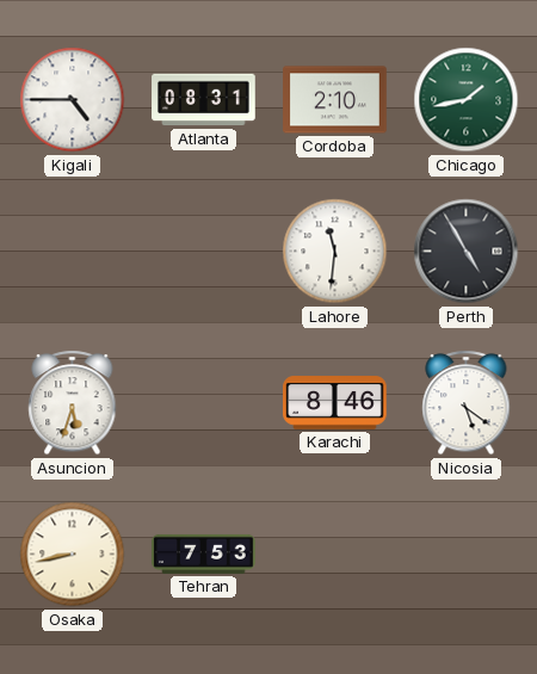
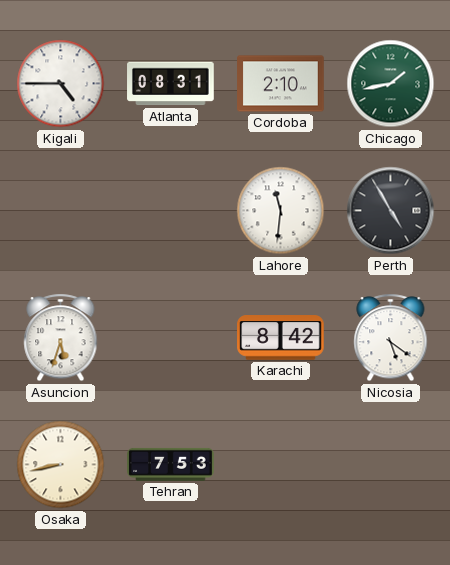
Karachi: 8:46 -> 8:42 (281, 338)
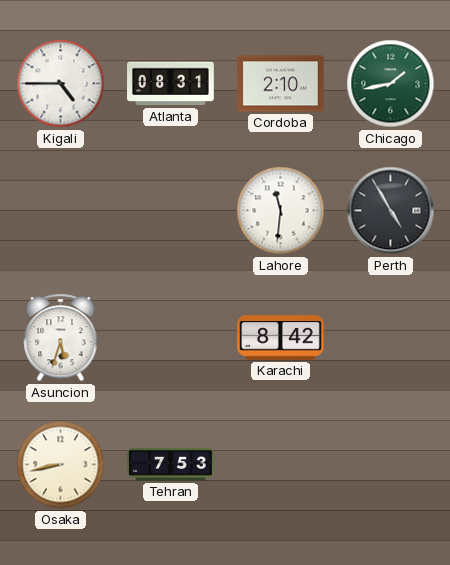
Nicosia: 5:21 -> none (391, 338)
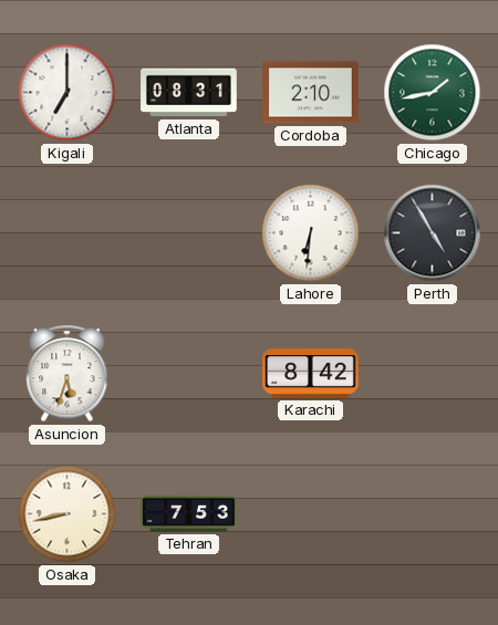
Kigali: 4:45 -> 7:00 (68, 93)
Lahore: 11:31 -> 6:31 (311, 233)
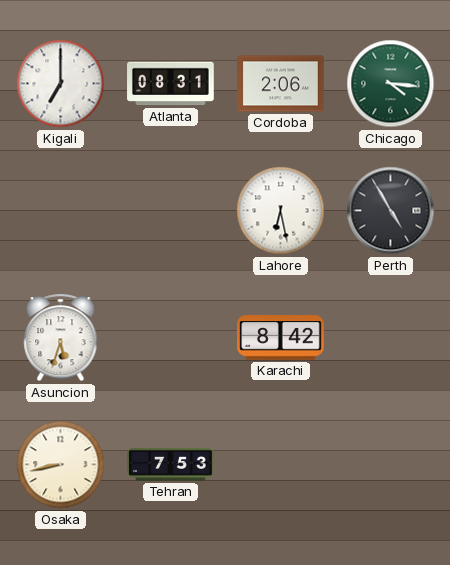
Cordoba: 2:10 -> 2:06 (281, 84)
Chicago: 1:43 -> 4:16 (391, 84)
Lahore: 6:31 -> 6:28 (281, 211)
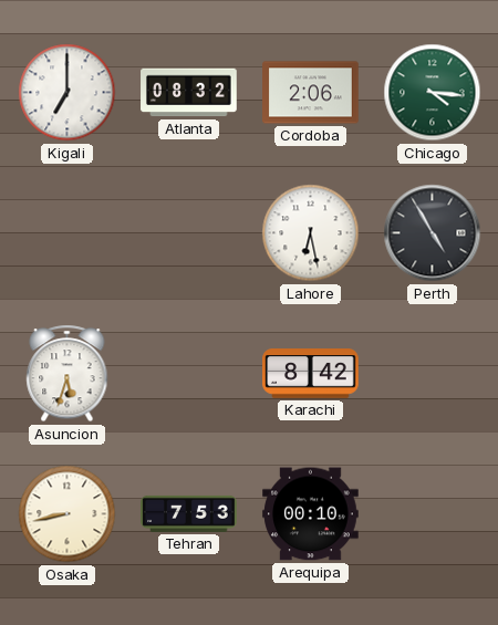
Atlanta: 08:31 -> 08:32 (189, 93)
Arequipa: none -> 00:10 (311, 514)
